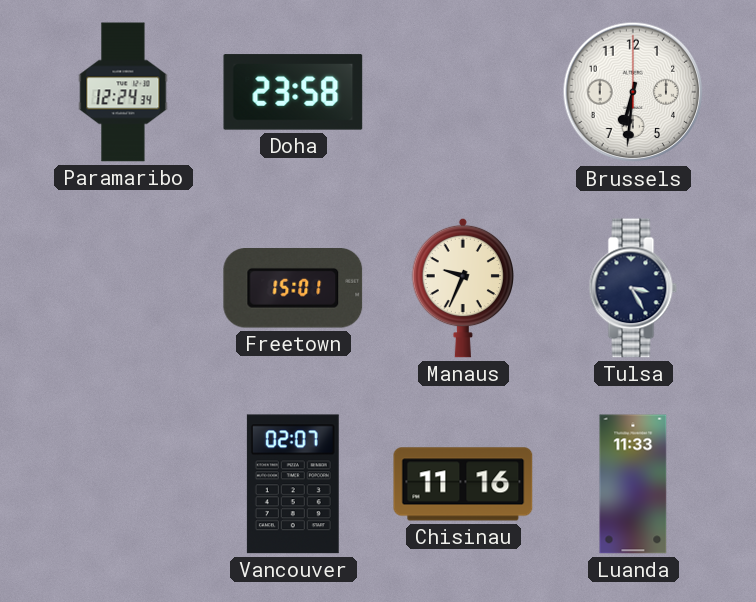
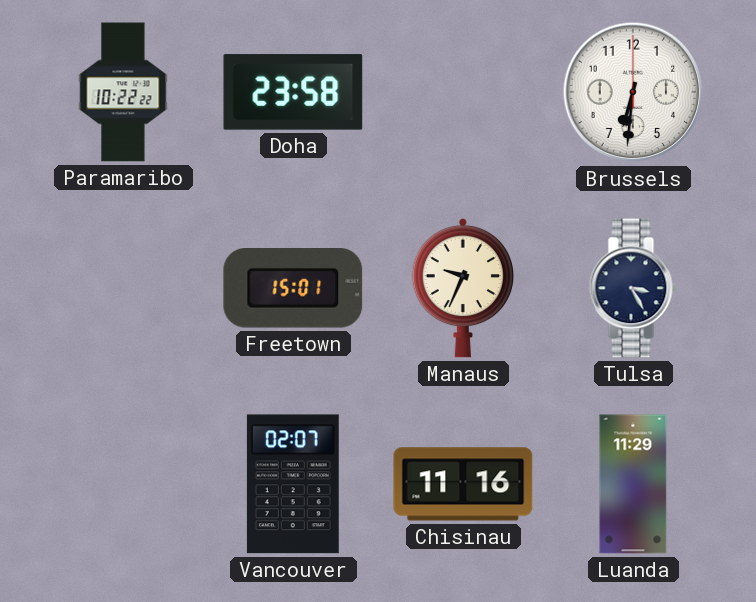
Paramaribo: 12:24 -> 10:22 (123, 92)
Luanda: 11:33 -> 11:29 (633, 484)
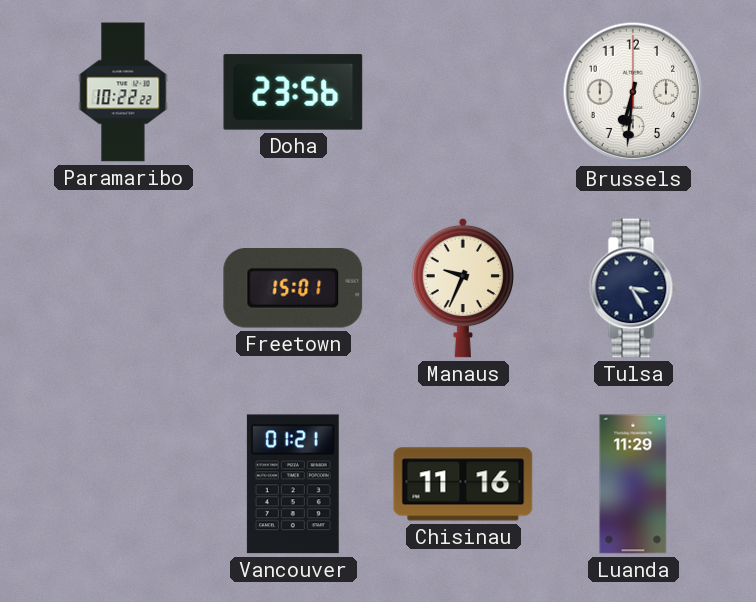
Doha: 23:58 -> 23:56 (293, 92)
Vancouver: 02:07 -> 01:21 (293, 484)
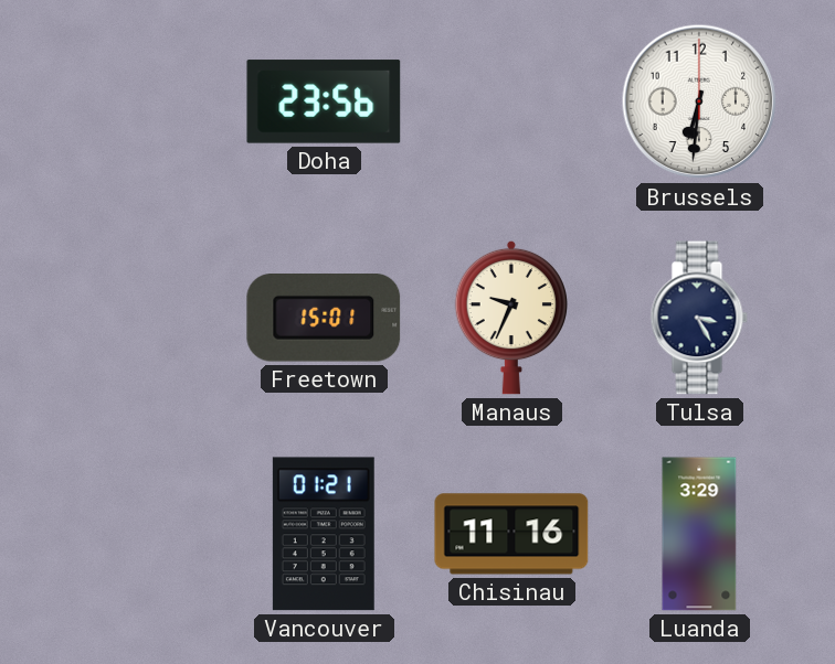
Paramaribo: 10:22 -> none (123, 92)
Luanda: 11:29 -> 3:29 (699, 534)
